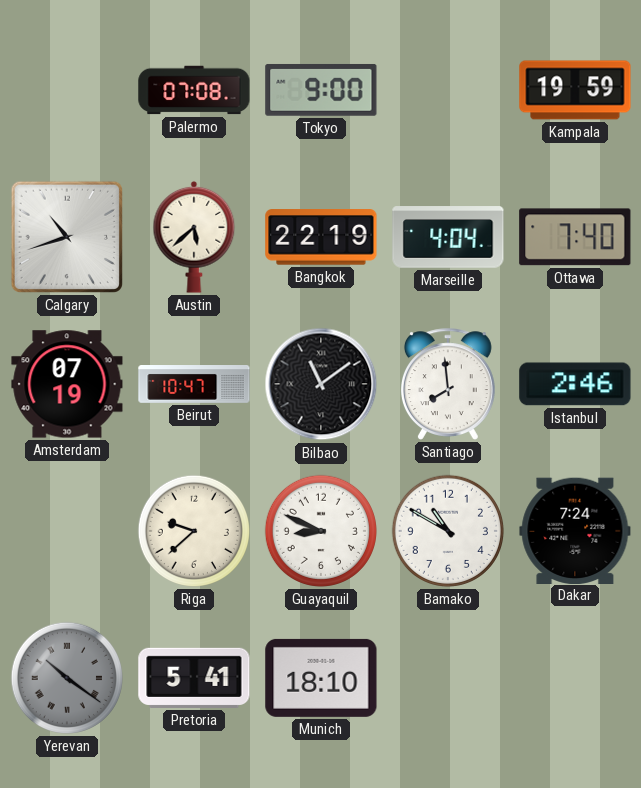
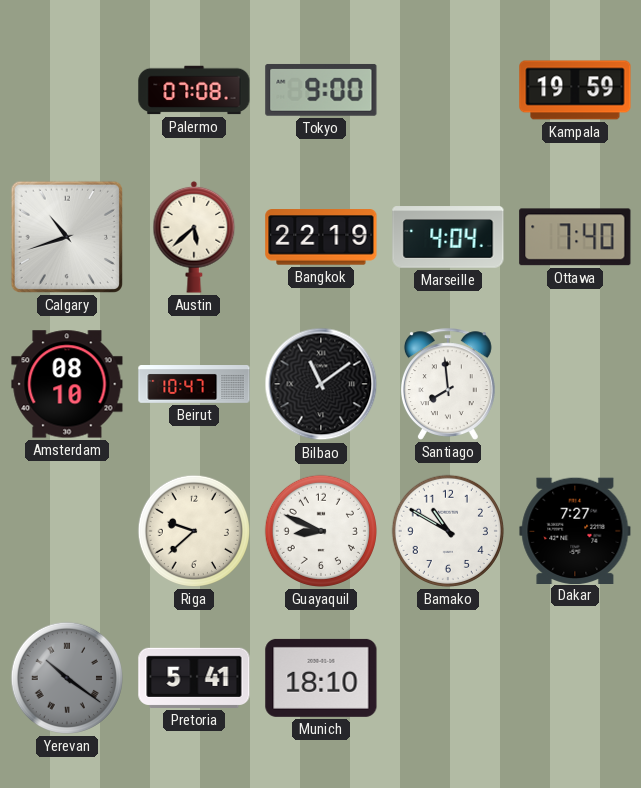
Amsterdam: 07:19 -> 08:10 (67, 384)
Istanbul: 2:46 -> none (575, 384)
Dakar: 7:24 -> 7:27 (575, 530)
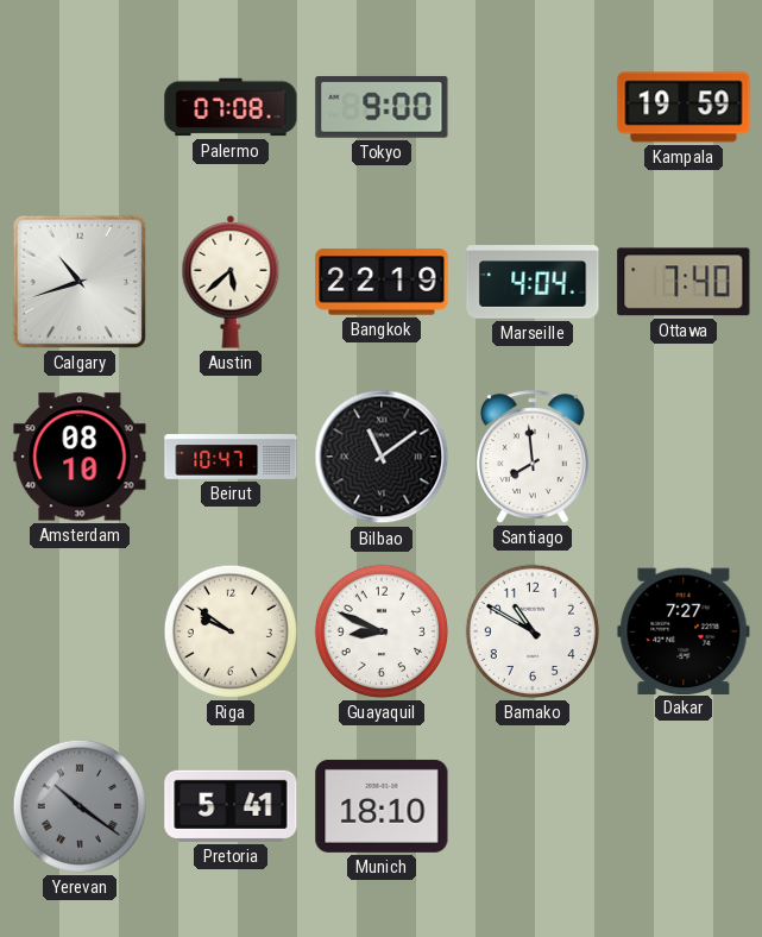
Riga: 9:38 -> 9:51 (231, 631)
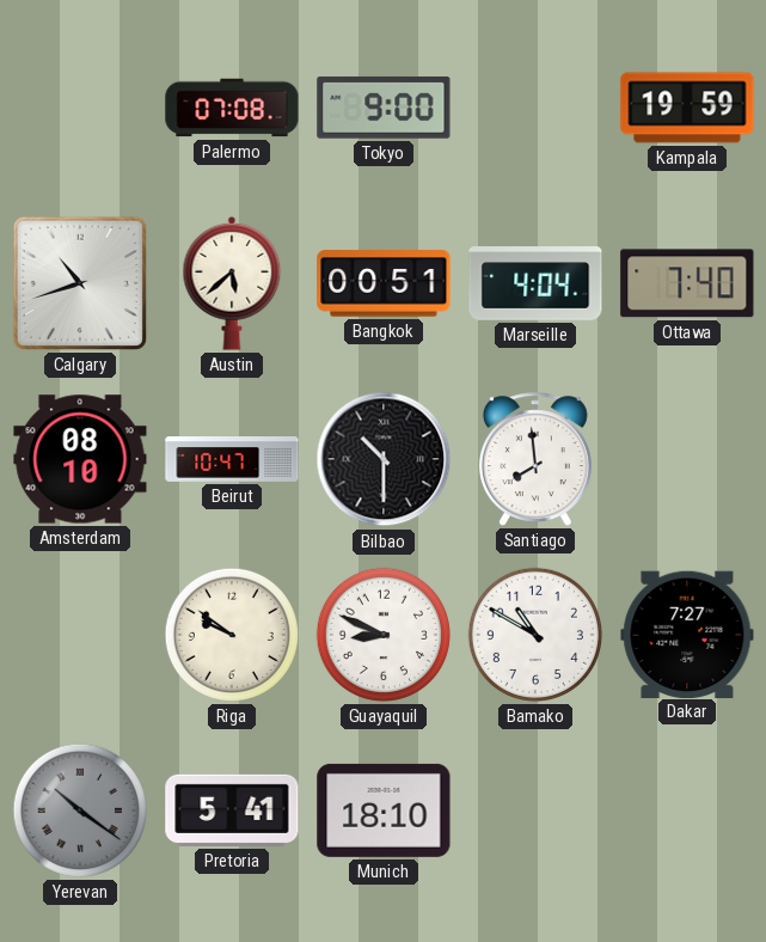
Bangkok: 22:19 -> 00:51 (384, 283)
Bilbao: 11:09 -> 10:30 (384, 459)
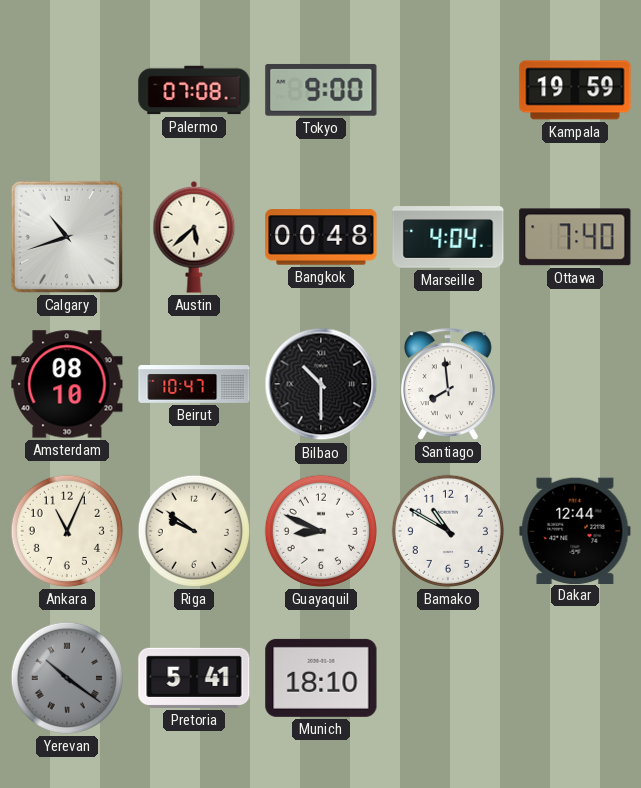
Bangkok: 00:51 -> 00:48 (321, 237)
Ankara: none -> 11:04 (67, 531)
Dakar: 7:27 -> 12:44 (575, 530)
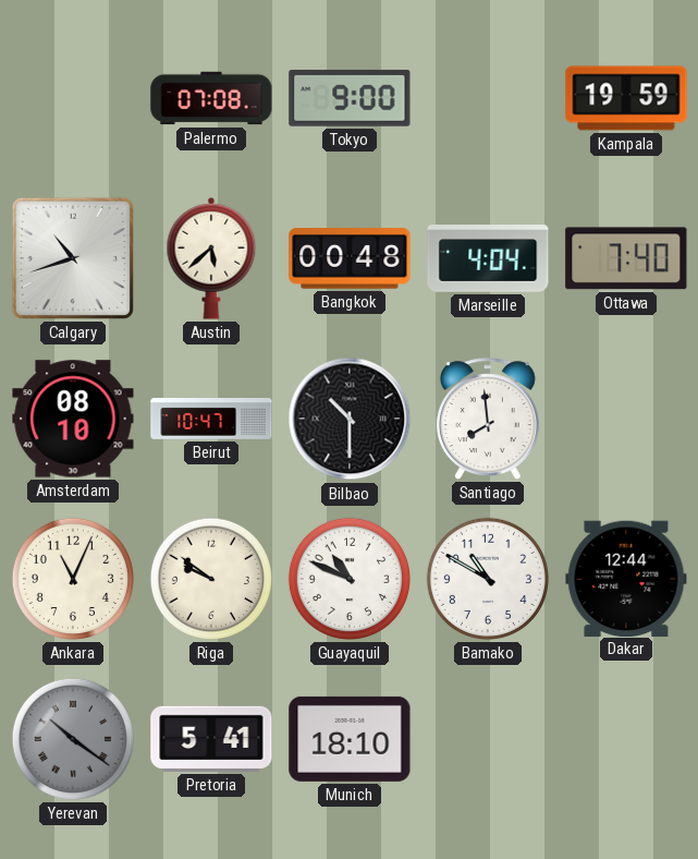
Guayaquil: 8:49 -> 10:49 (350, 579)
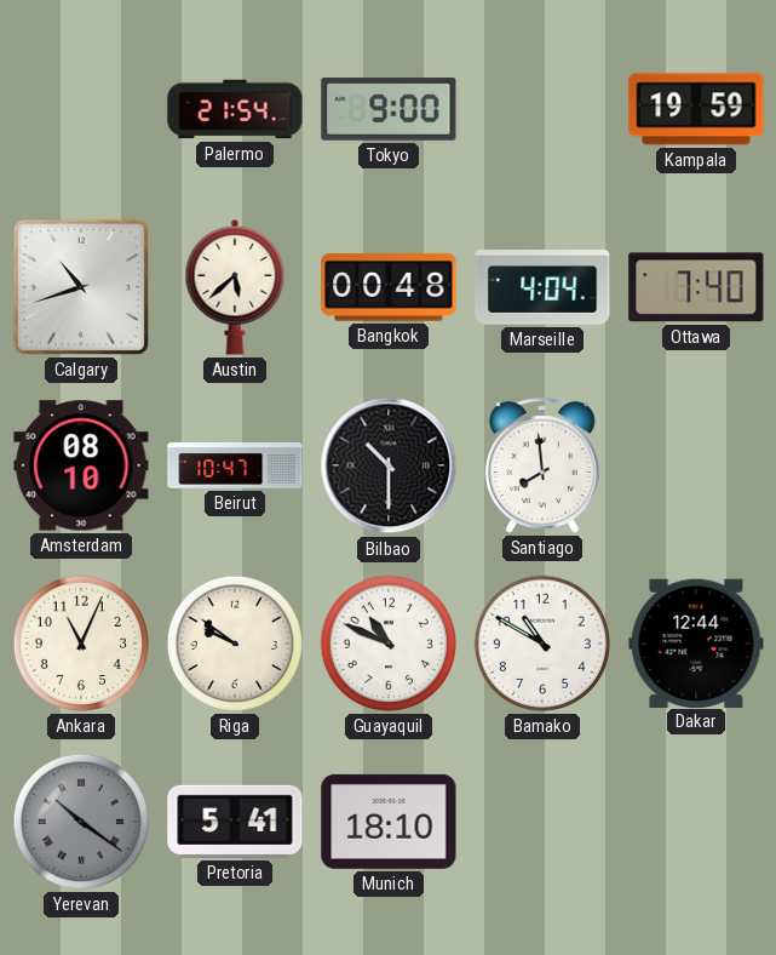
Palermo: 07:08 -> 21:54 (235, 109)
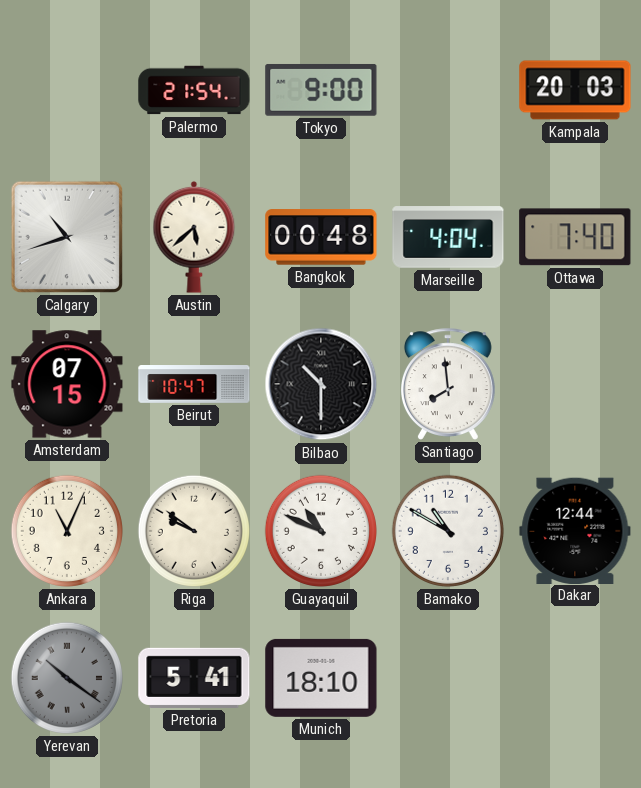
Kampala: 19:59 -> 20:03 (575, 90)
Amsterdam: 08:10 -> 07:15 (67, 384)
